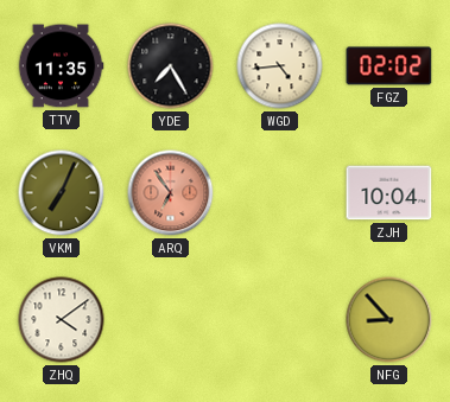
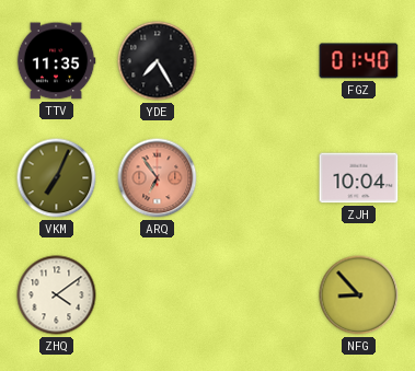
WGD: 4:44 -> none (280, 66)
FGZ: 02:02 -> 01:40 (359, 61)
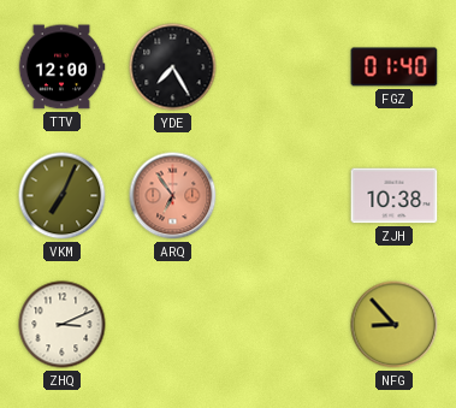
TTV: 11:35 -> 12:00 (61, 67)
ZJH: 10:04 -> 10:38 (395, 196)
ZHQ: 4:09 -> 3:11 (63, 325)
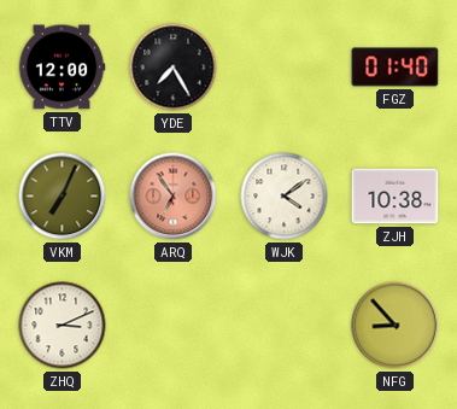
WJK: none -> 4:09 (285, 197)
